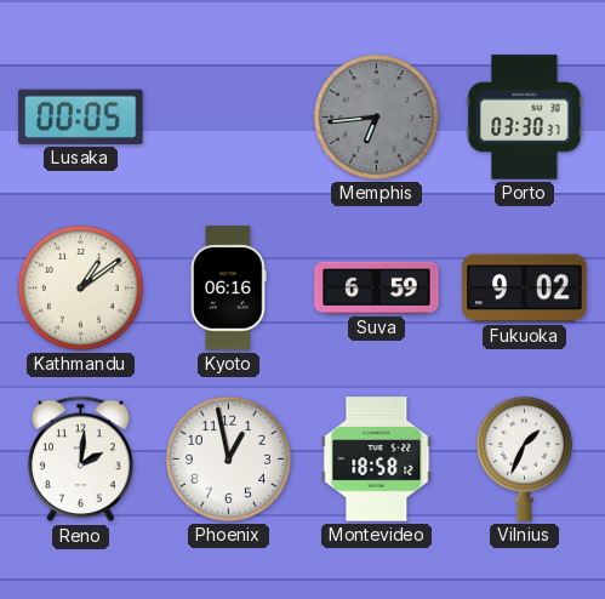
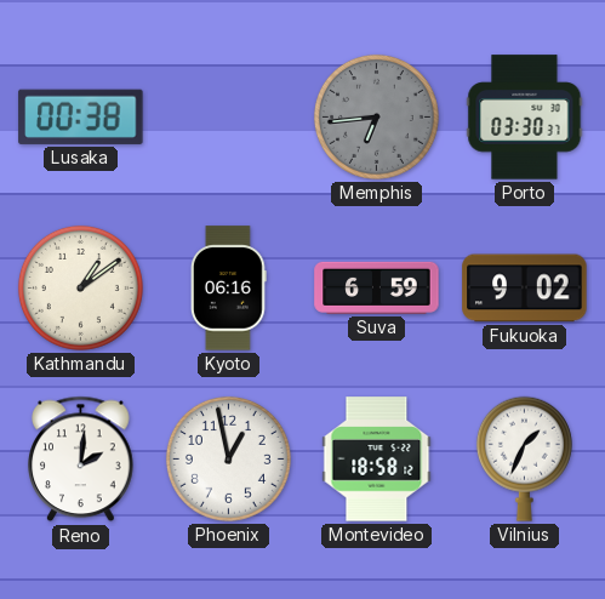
Lusaka: 00:05 -> 00:38 (81, 116)
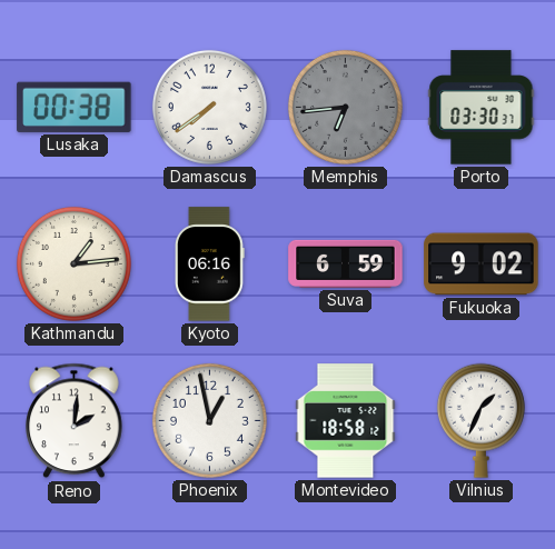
Damascus: none -> 7:39 (209, 107)
Kathmandu: 1:09 -> 1:14 (73, 263)
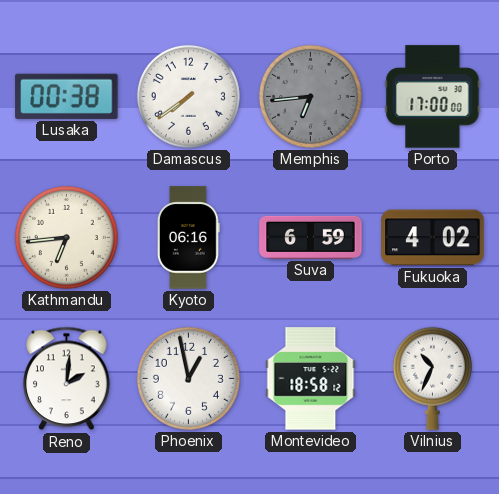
Porto: 03:30 -> 17:00 (433, 97)
Kathmandu: 1:14 -> 6:44 (66, 237)
Fukuoka: 9:02 -> 4:02 (433, 238)
Vilnius: 1:34 -> 10:34 (432, 378)
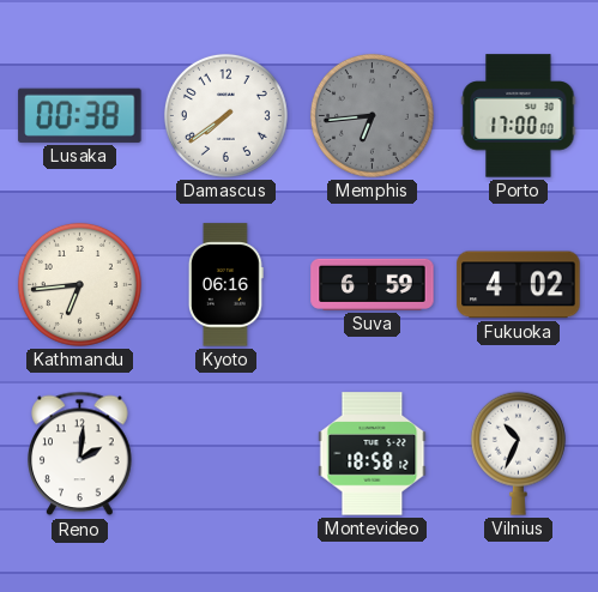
Phoenix: 12:58 -> none (188, 378)
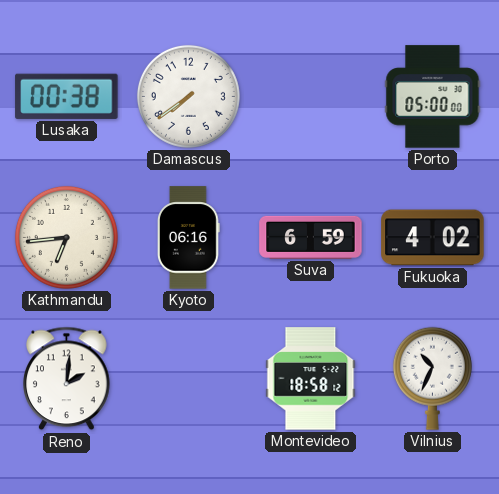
Memphis: 6:44 -> none (372, 115)
Porto: 17:00 -> 05:00 (433, 97)
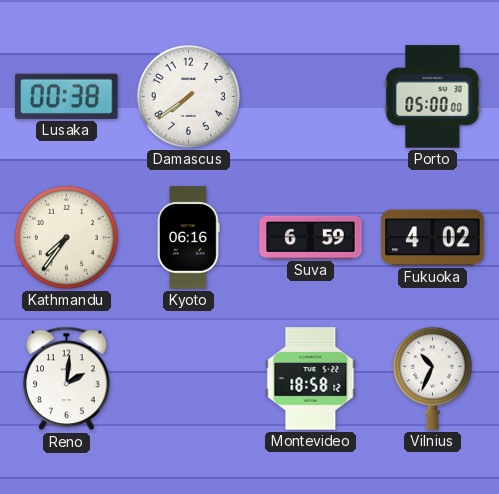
Kathmandu: 6:44 -> 7:36 (66, 237)
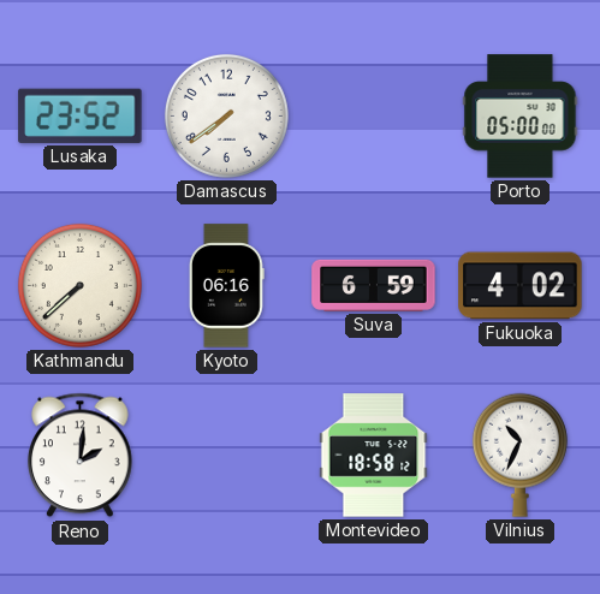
Lusaka: 00:38 -> 23:52 (81, 115)
Kathmandu: 7:36 -> 7:38 (79, 285)
